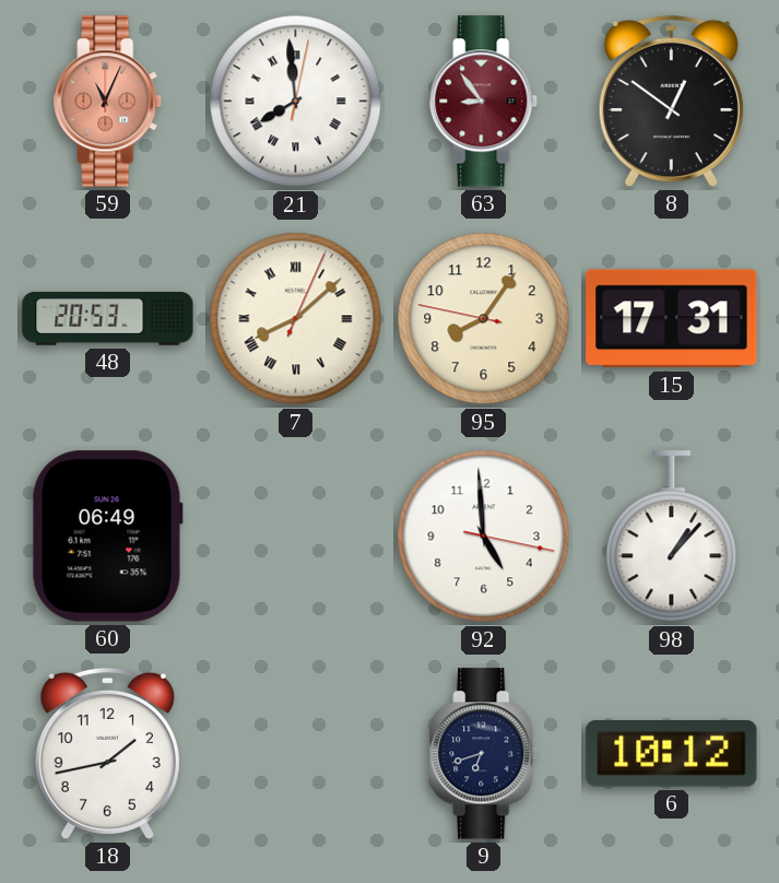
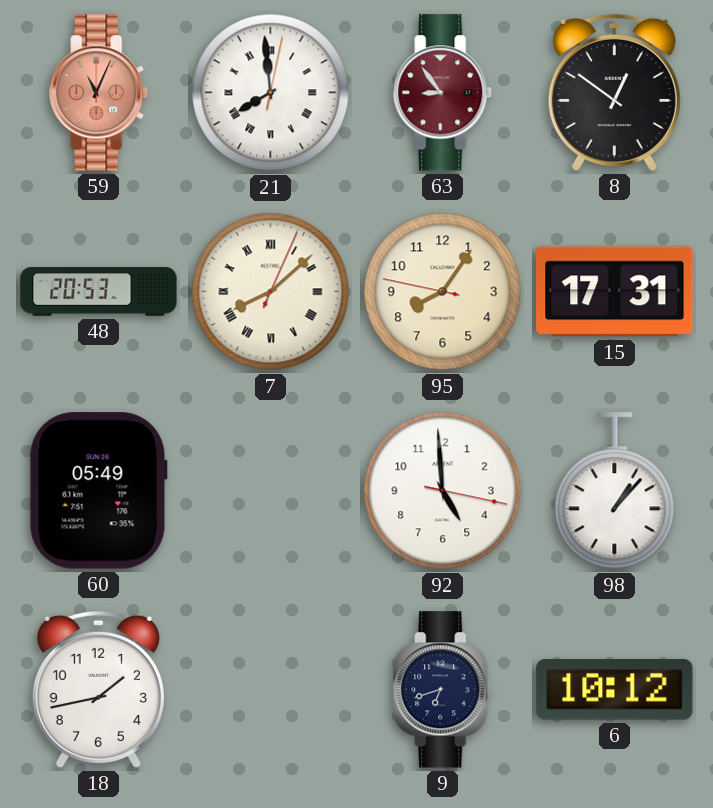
60: 06:49 -> 05:49 (98, 491)
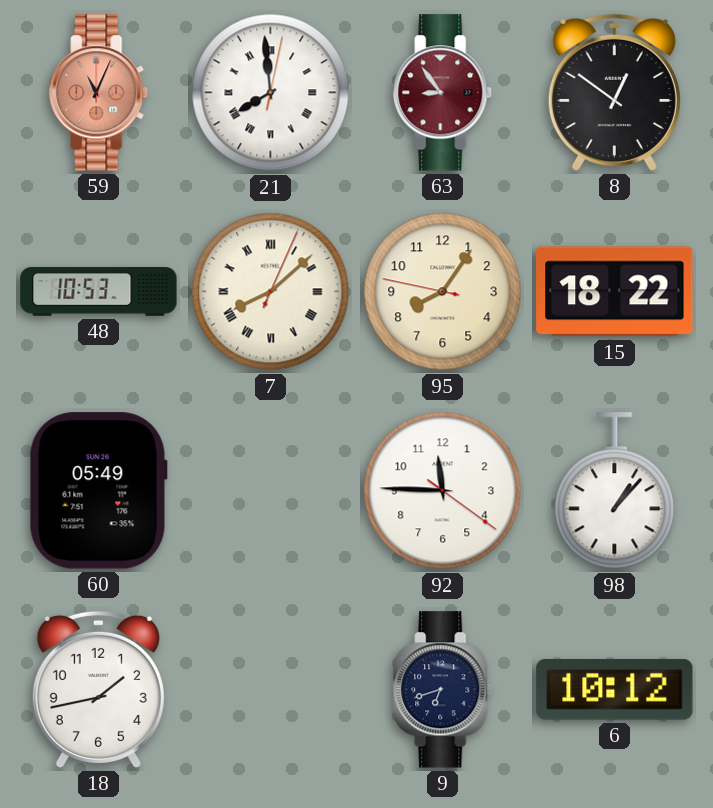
48: 20:53 -> 10:53 (99, 292)
15: 17:31 -> 18:22 (615, 292)
92: 4:59 -> 11:45 (443, 491)
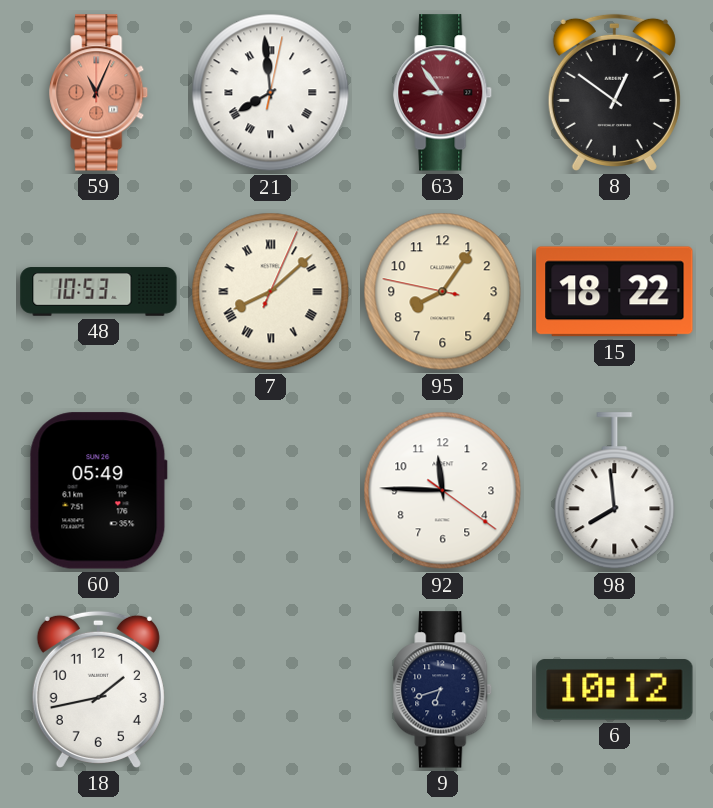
98: 1:07 -> 7:59 (615, 491)
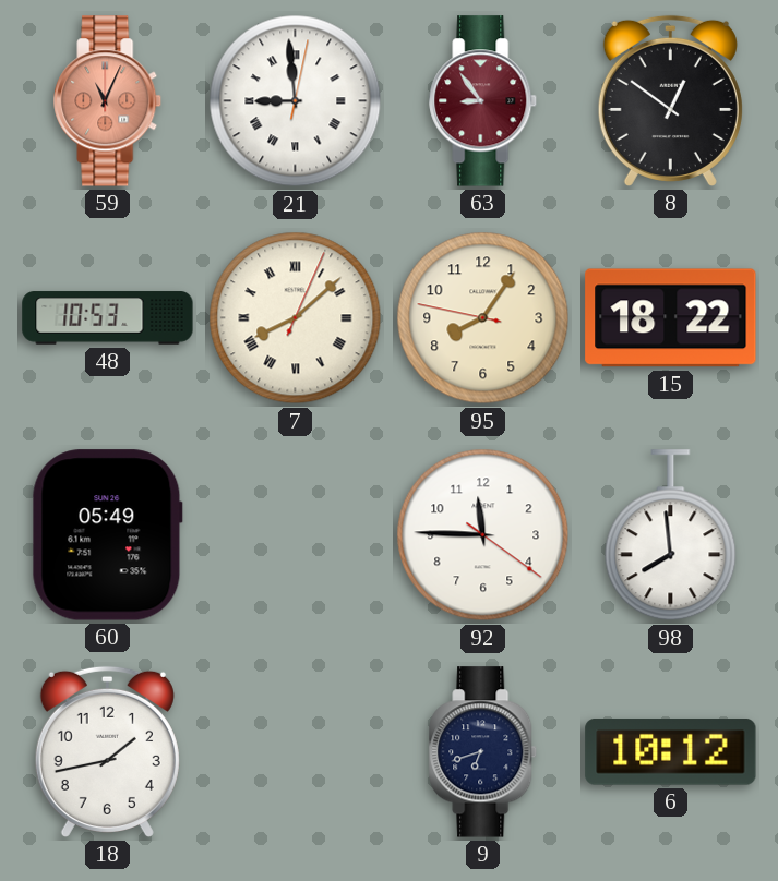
21: 7:59 -> 8:59 (296, 101)
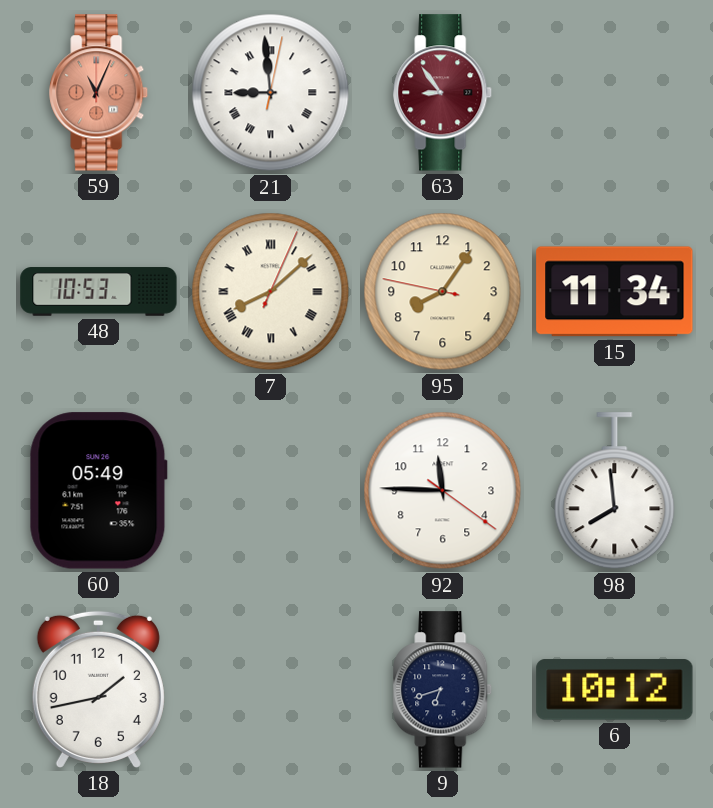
8: 12:51 -> none (670, 100)
15: 18:22 -> 11:34 (615, 292)
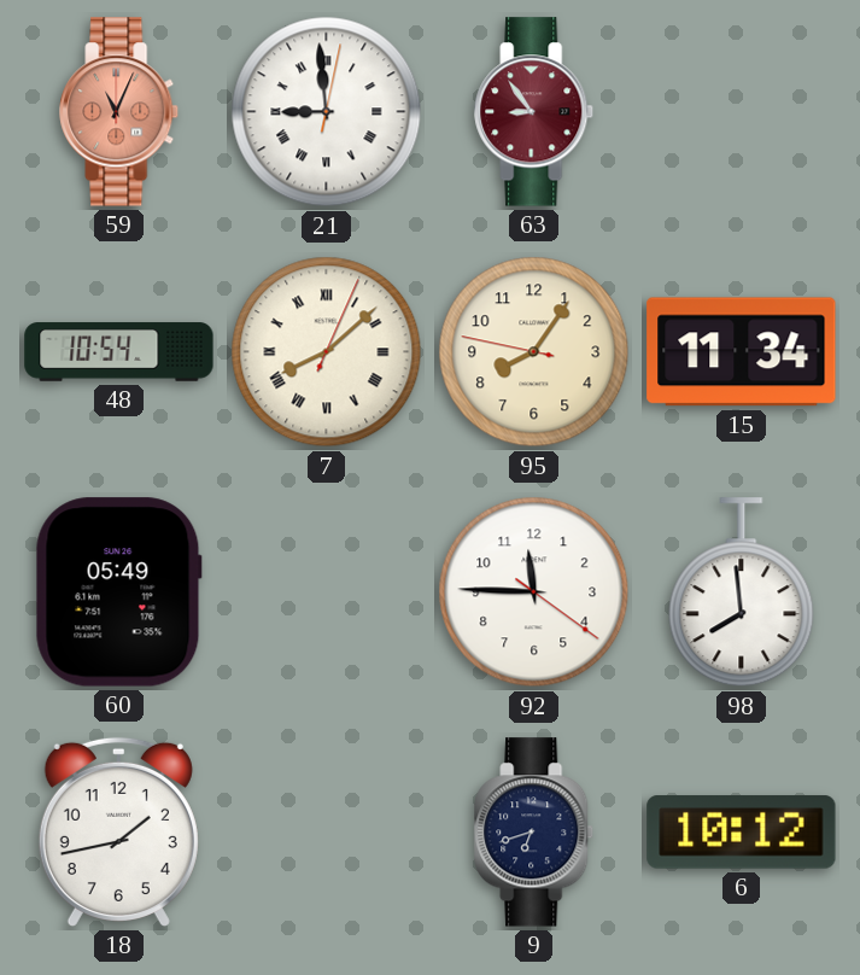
48: 10:53 -> 10:54 (119, 352)
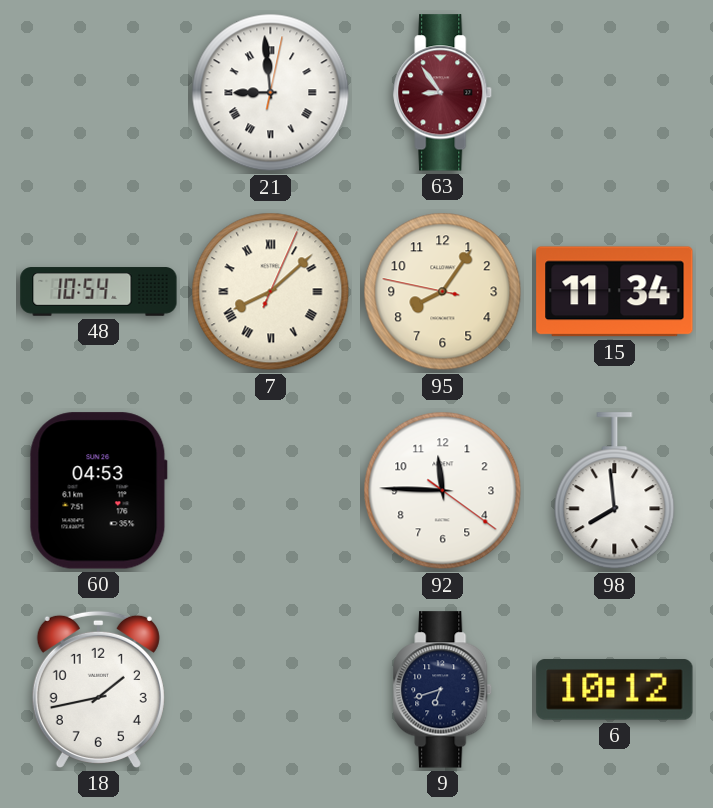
59: 11:04 -> none (119, 112)
60: 05:49 -> 04:53 (98, 491)
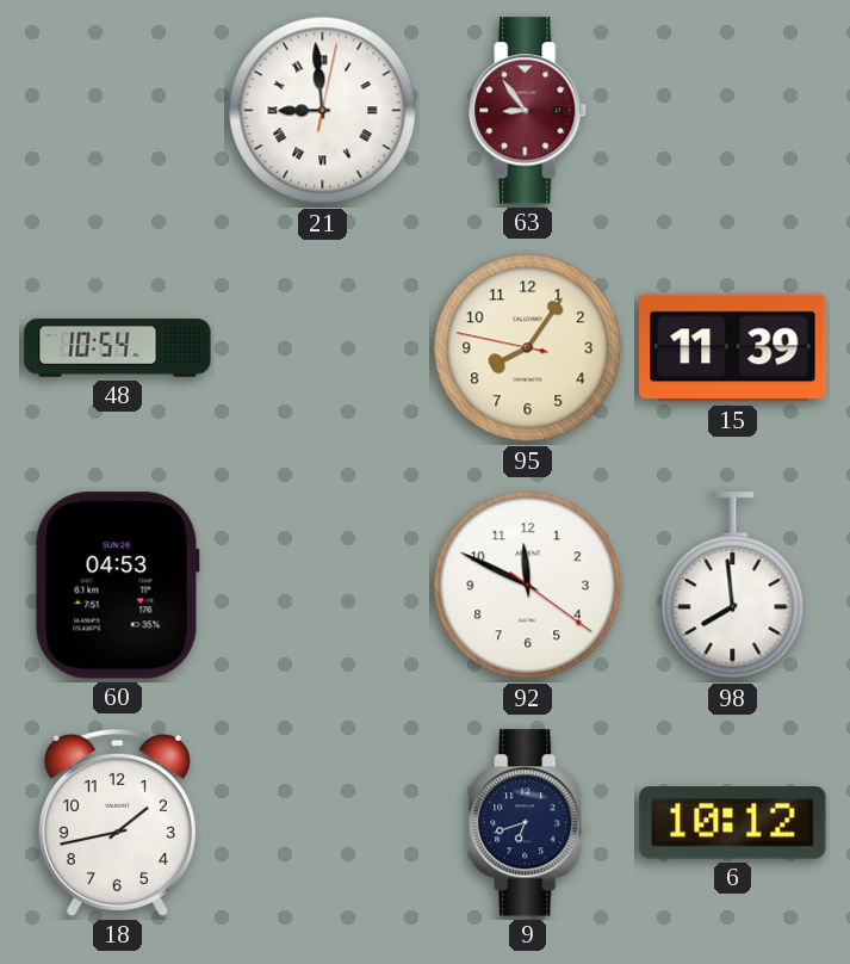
7: 8:08 -> none (271, 292)
15: 11:34 -> 11:39 (733, 348)
92: 11:45 -> 11:49 (528, 586)
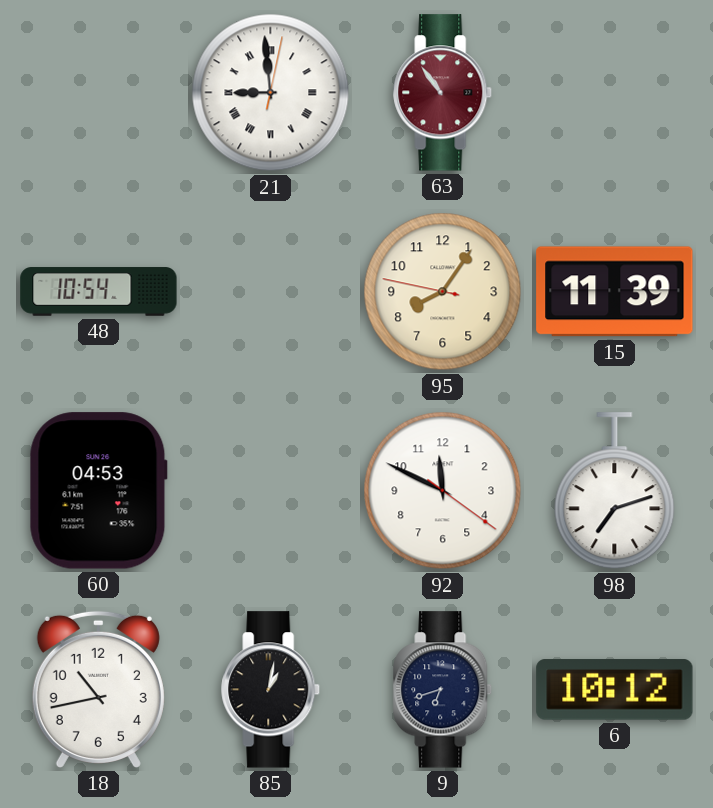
63: 8:54 -> 10:54 (443, 93)
98: 7:59 -> 7:12 (615, 491)
18: 1:43 -> 10:43 (98, 689)
85: none -> 1:02 (271, 690)
